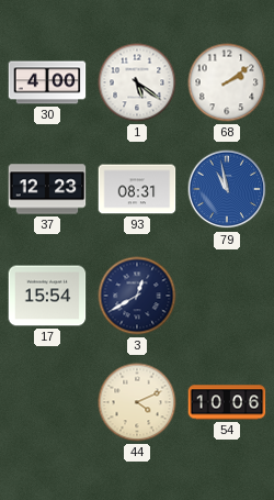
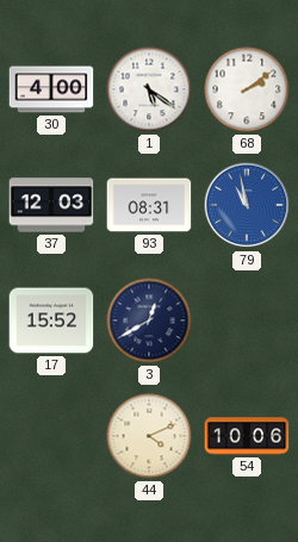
37: 12:23 -> 12:03 (51, 205)
17: 15:54 -> 15:52 (51, 320)
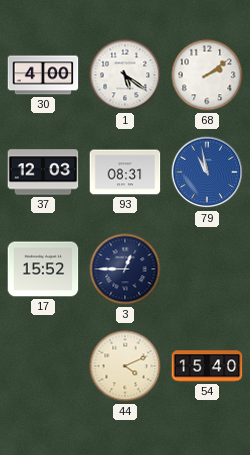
3: 12:40 -> 12:45 (125, 269)
54: 10:06 -> 15:40 (207, 366)
